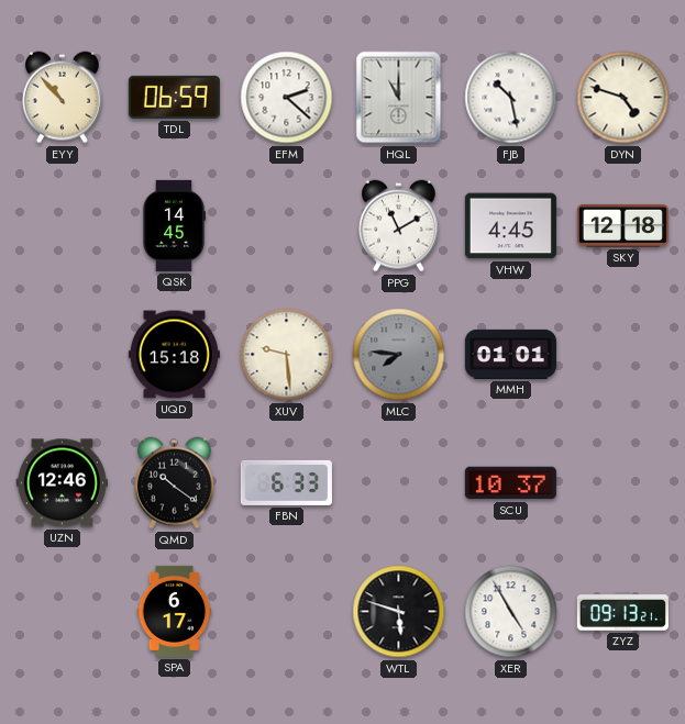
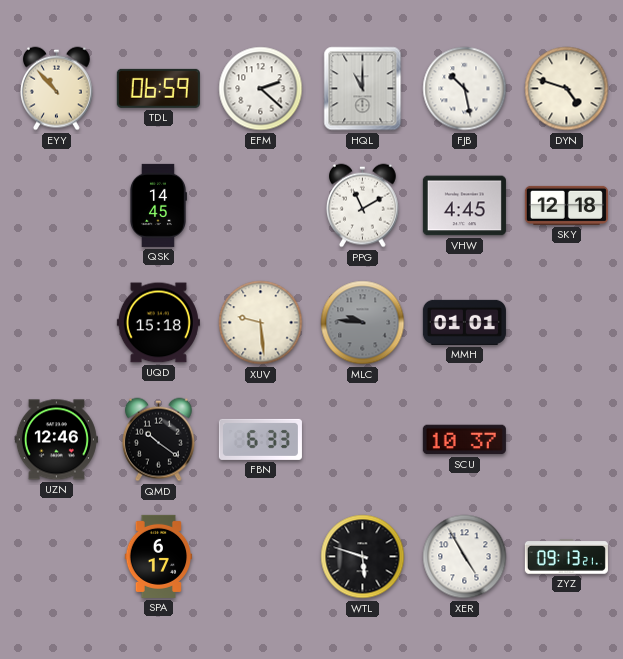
MLC: 7:46 -> 9:46 (363, 323)
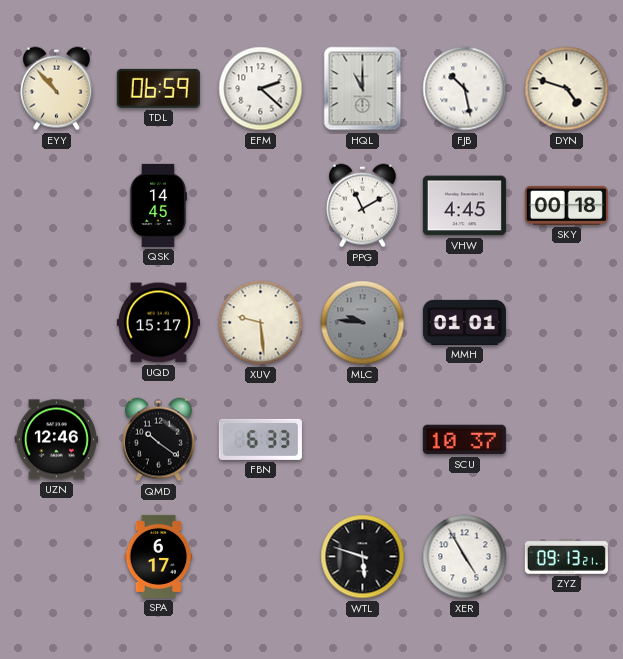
SKY: 12:18 -> 00:18 (566, 205)
UQD: 15:18 -> 15:17 (158, 323)
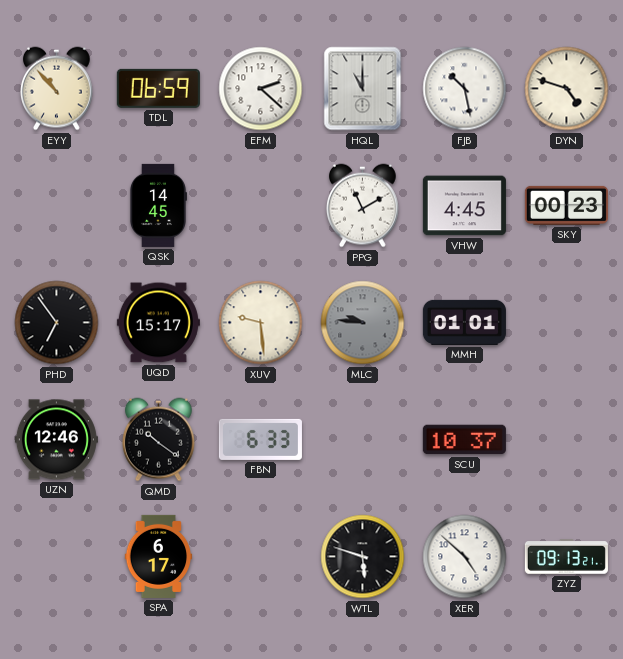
SKY: 00:18 -> 00:23 (566, 205)
PHD: none -> 6:54 (57, 323)
XER: 4:55 -> 4:52 (465, 557)
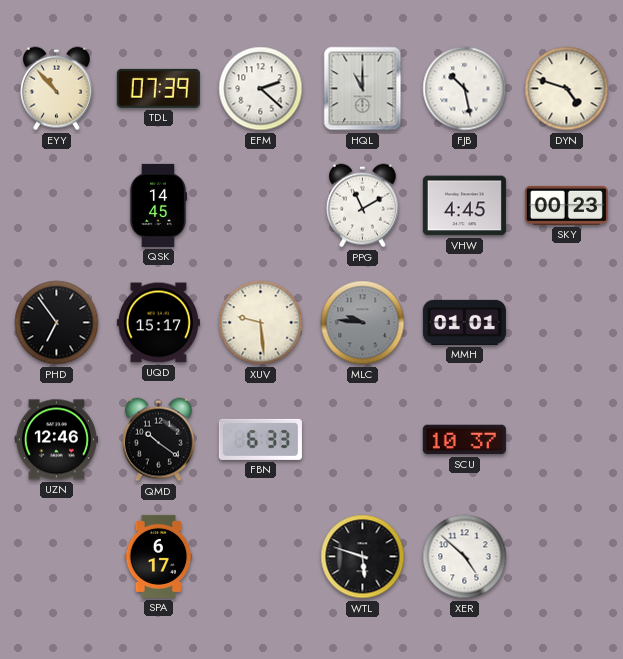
TDL: 06:59 -> 07:39 (158, 88)
ZYZ: 09:13 -> none (566, 557)
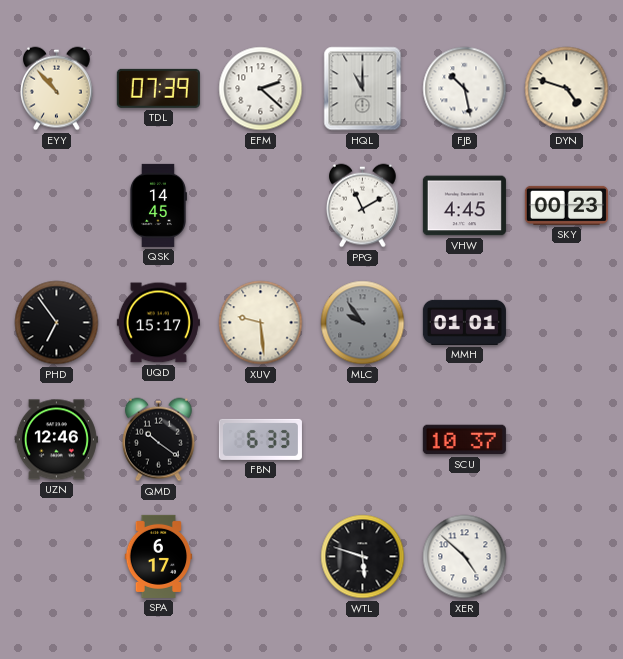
MLC: 9:46 -> 9:54 (363, 323)
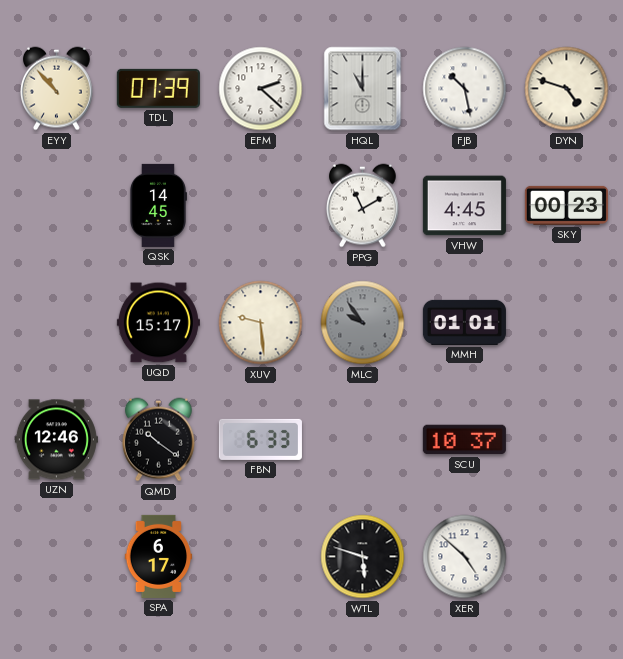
PHD: 6:54 -> none (57, 323)
